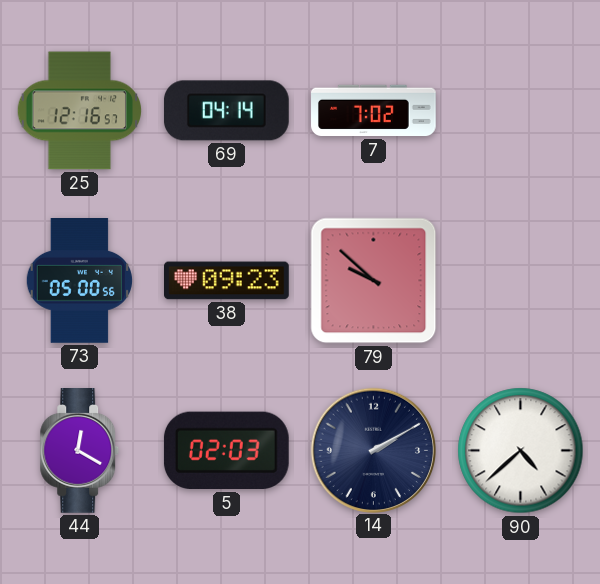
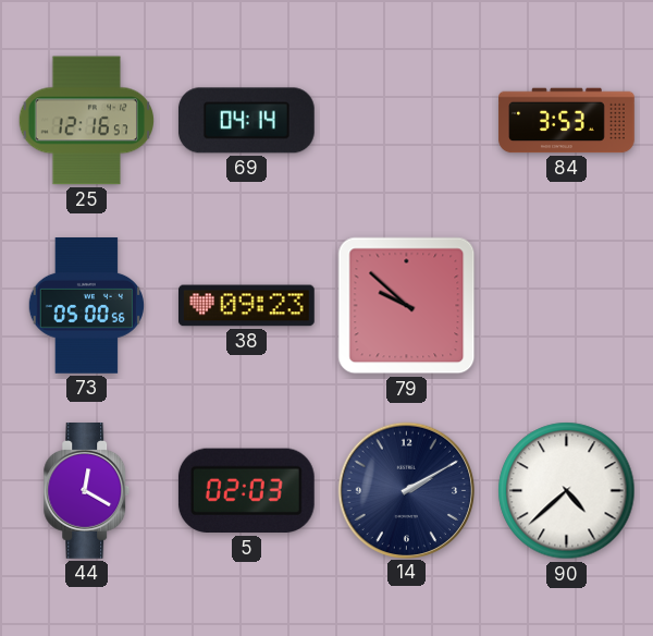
7: 7:02 -> none (374, 111)
84: none -> 3:53 (567, 121)
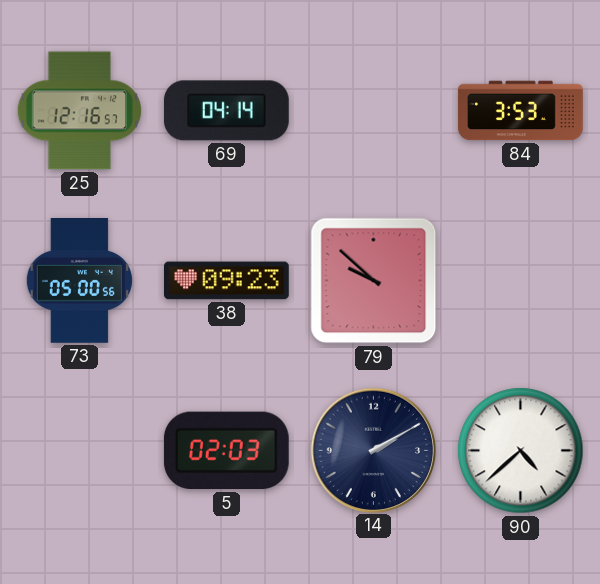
44: 12:20 -> none (87, 491)
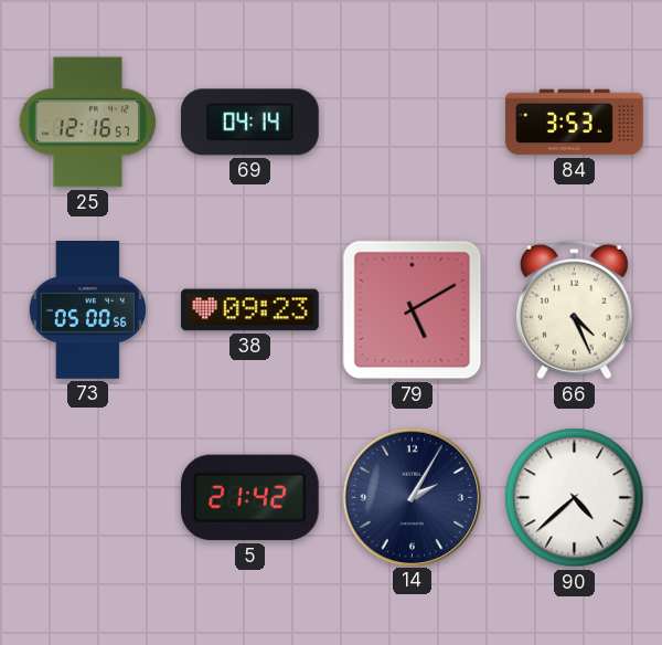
79: 9:52 -> 5:10 (413, 310)
66: none -> 4:26 (574, 310)
5: 02:03 -> 21:42 (249, 498)
14: 2:10 -> 2:05 (412, 497)
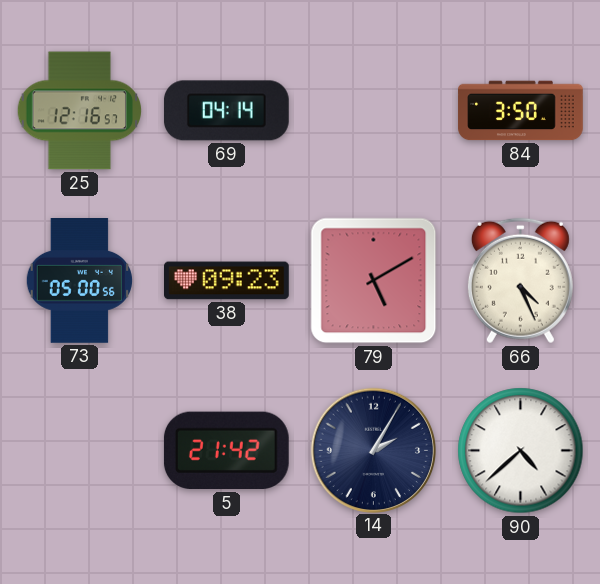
84: 3:53 -> 3:50 (521, 111)
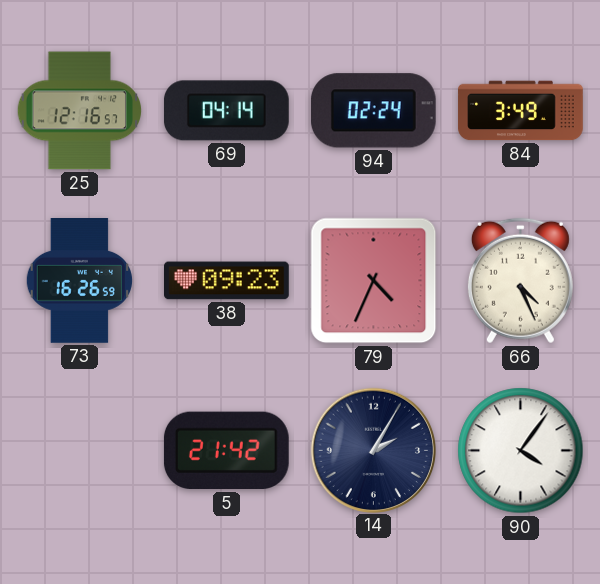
94: none -> 02:24 (373, 111)
84: 3:50 -> 3:49 (521, 111)
73: 05:00 -> 16:26 (79, 281)
79: 5:10 -> 4:34 (374, 281)
90: 4:38 -> 4:06 (521, 451)
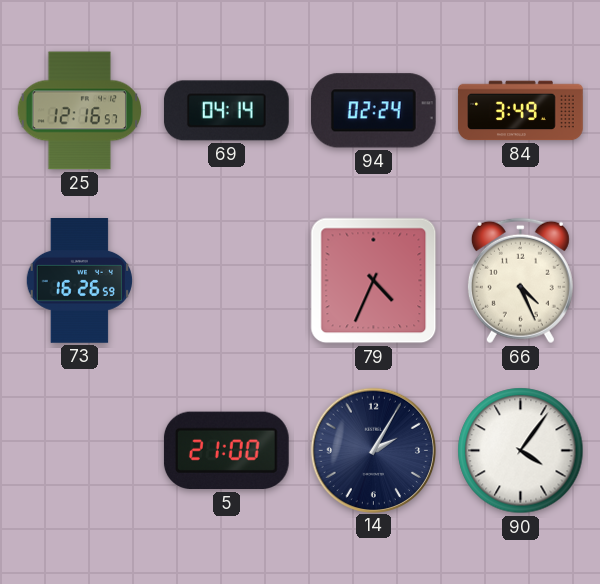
38: 09:23 -> none (227, 281)
5: 21:42 -> 21:00 (226, 451)
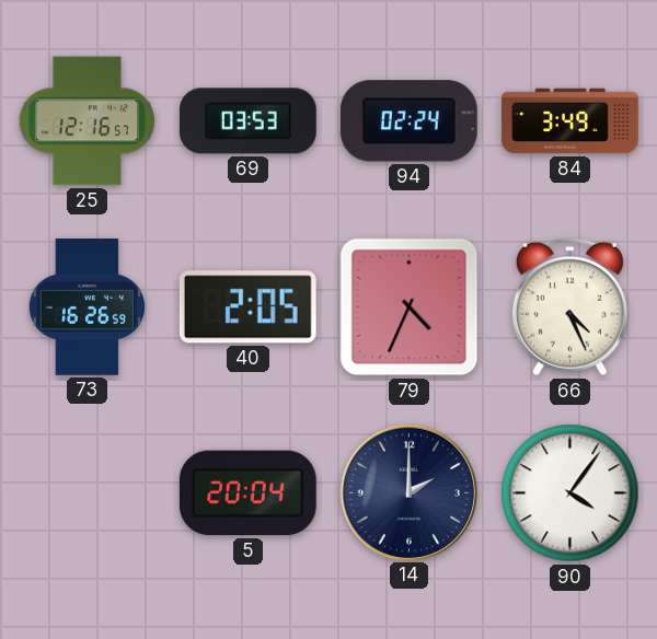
69: 04:14 -> 03:53 (249, 121)
40: none -> 2:05 (247, 307)
5: 21:00 -> 20:04 (247, 493)
14: 2:05 -> 2:00 (408, 492)
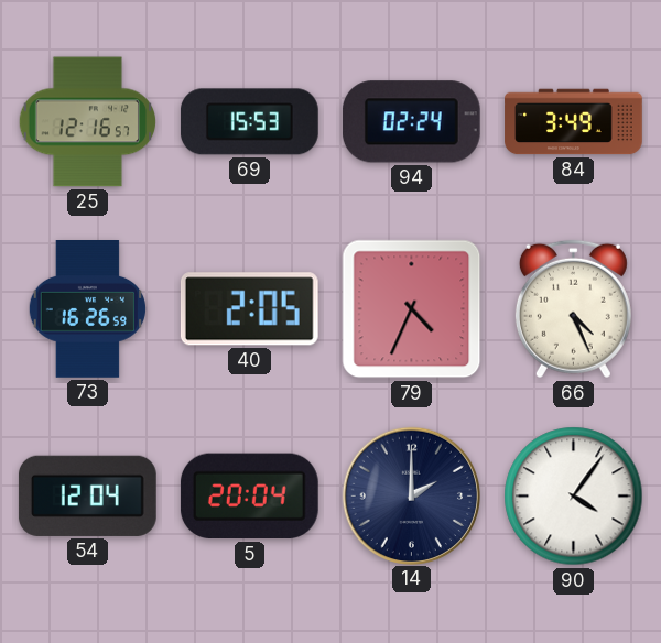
69: 03:53 -> 15:53 (250, 122)
54: none -> 12:04 (87, 495)
